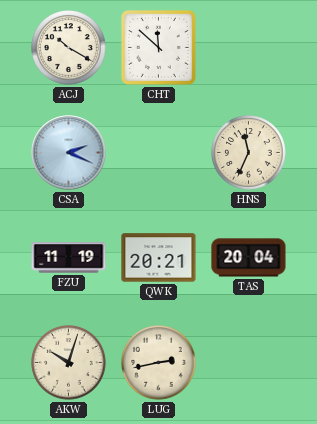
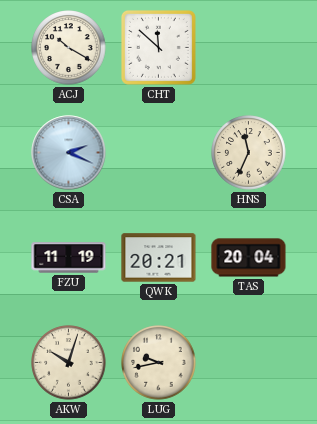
LUG: 2:43 -> 9:43 (159, 363)
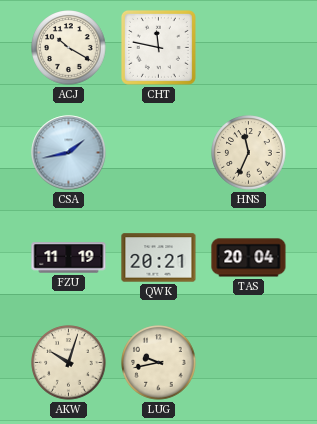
CHT: 11:52 -> 11:47 (158, 47)
CSA: 2:19 -> 1:43 (69, 153)
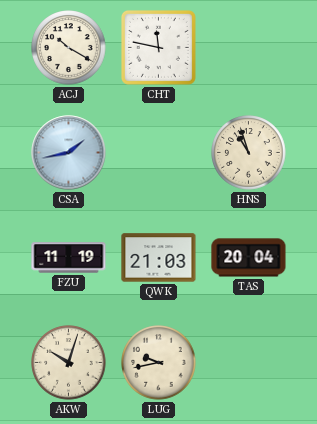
HNS: 11:34 -> 10:57 (249, 153)
QWK: 20:21 -> 21:03 (159, 258)
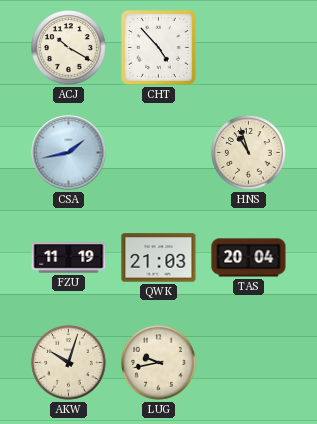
CHT: 11:47 -> 4:53 (158, 47)
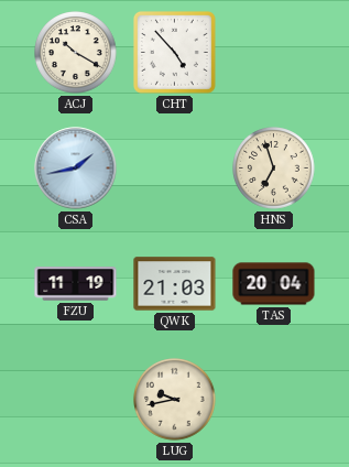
HNS: 10:57 -> 6:57 (274, 169)
AKW: 10:03 -> none (69, 363)
